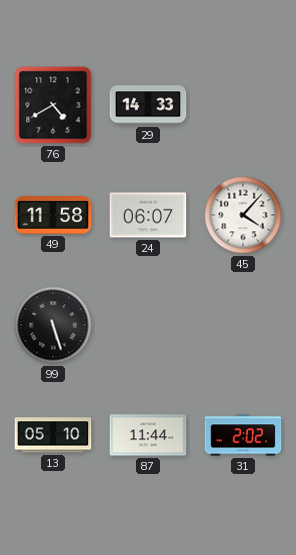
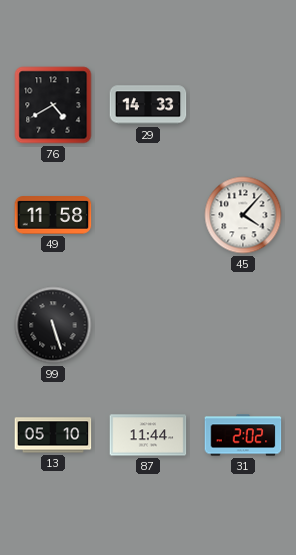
24: 06:07 -> none (148, 215)
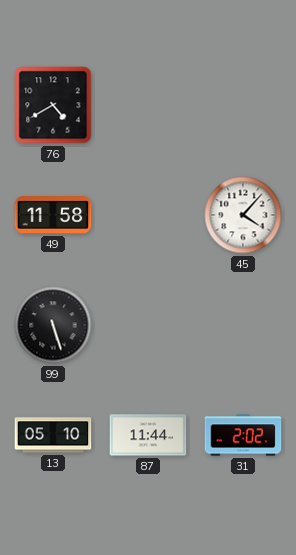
29: 14:33 -> none (148, 105)
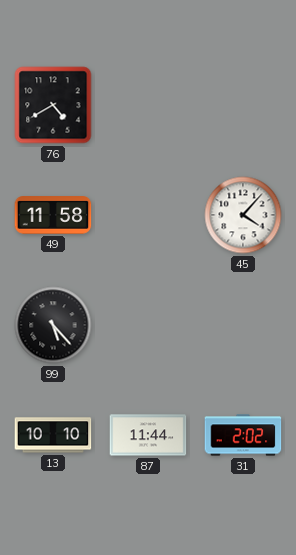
99: 5:27 -> 5:23 (53, 325)
13: 05:10 -> 10:10 (53, 435)
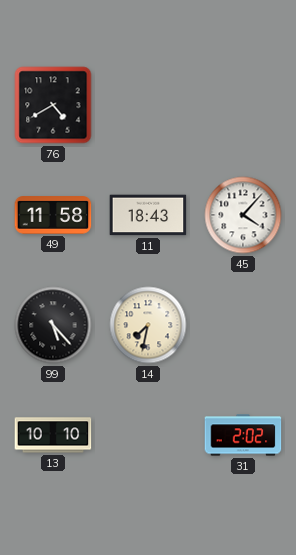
11: none -> 18:43 (148, 215)
14: none -> 7:32 (148, 325)
87: 11:44 -> none (148, 435)
